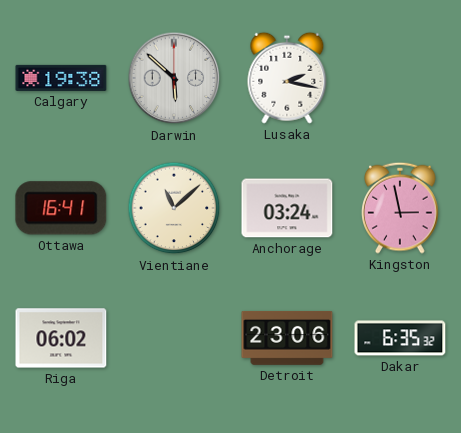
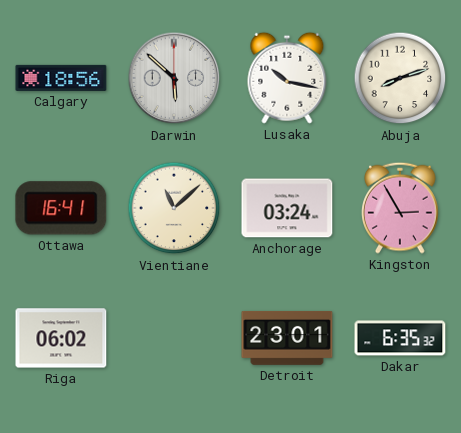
Calgary: 19:38 -> 18:56 (61, 78)
Lusaka: 2:17 -> 10:17 (287, 78)
Abuja: none -> 8:12 (400, 78)
Kingston: 2:58 -> 2:55 (401, 208)
Detroit: 23:06 -> 23:01 (287, 338)
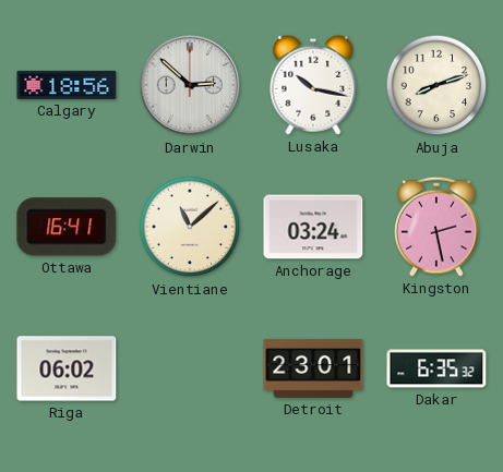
Darwin: 5:52 -> 2:52 (190, 85)
Kingston: 2:55 -> 2:28 (438, 227)
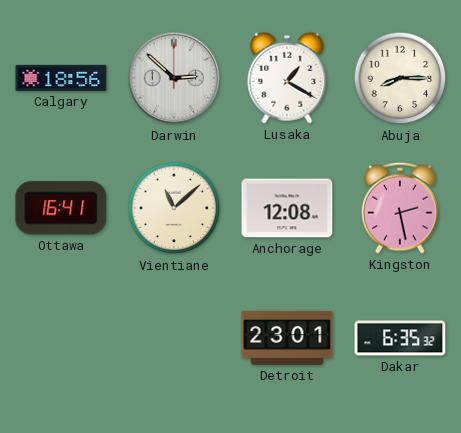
Lusaka: 10:17 -> 1:20 (287, 78)
Abuja: 8:12 -> 8:15 (400, 78)
Anchorage: 03:24 -> 12:08 (287, 208)
Riga: 06:02 -> none (67, 368)
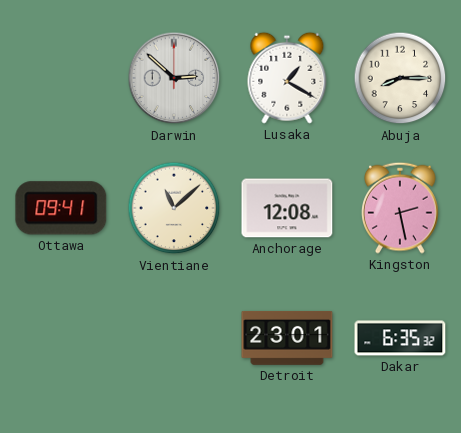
Calgary: 18:56 -> none (61, 78)
Ottawa: 16:41 -> 09:41 (61, 208)
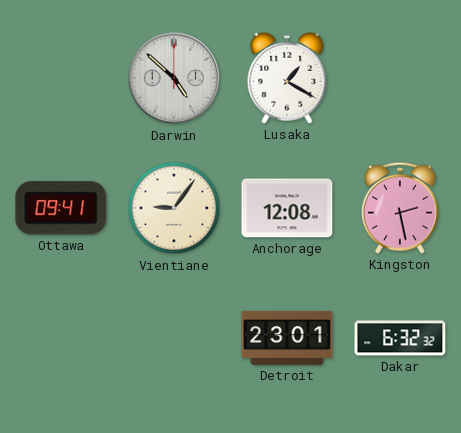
Darwin: 2:52 -> 4:52 (174, 78)
Abuja: 8:15 -> none (400, 78)
Vientiane: 11:08 -> 9:06 (174, 208)
Dakar: 6:35 -> 6:32 (400, 338)
